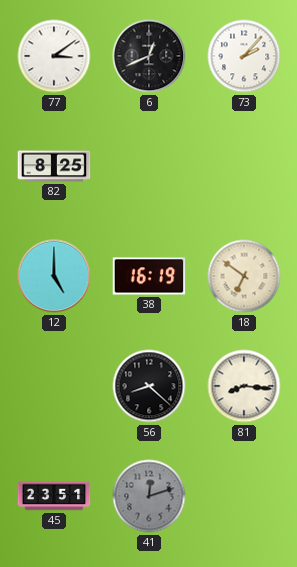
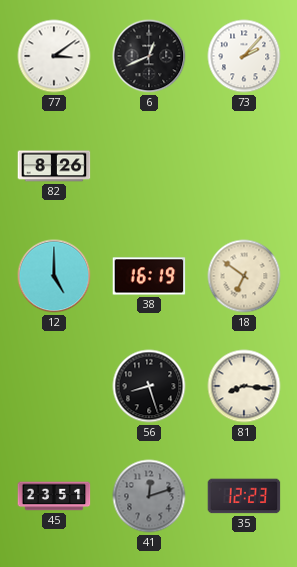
82: 8:25 -> 8:26 (54, 166)
56: 8:22 -> 8:27 (149, 386)
35: none -> 12:23 (244, 496)
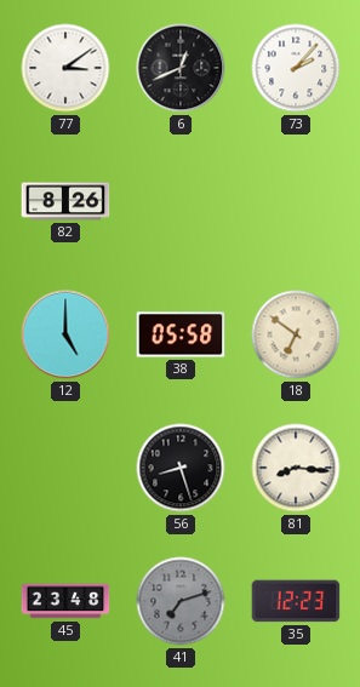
38: 16:19 -> 05:58 (181, 334)
45: 23:51 -> 23:48 (65, 601)
41: 12:12 -> 7:12 (181, 601)
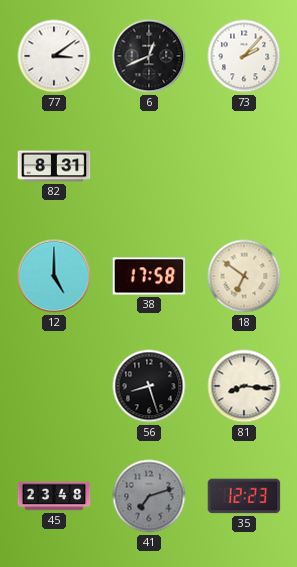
82: 8:26 -> 8:31 (54, 166)
38: 05:58 -> 17:58 (149, 276)
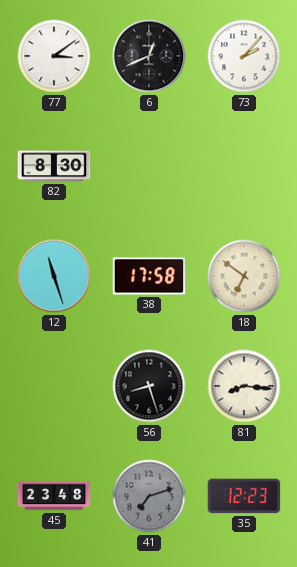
82: 8:31 -> 8:30 (54, 166)
12: 5:00 -> 11:27 (54, 276)
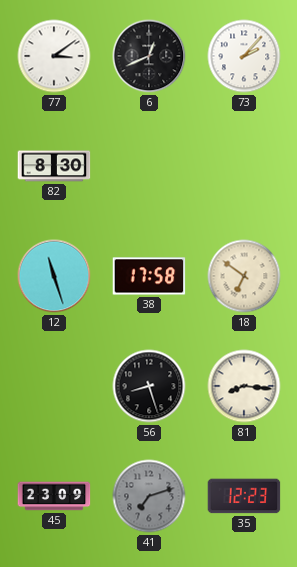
45: 23:48 -> 23:09 (54, 496)
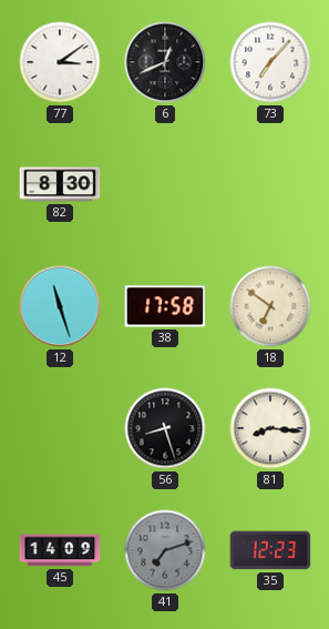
73: 2:07 -> 7:07 (270, 62)
45: 23:09 -> 14:09 (60, 550)
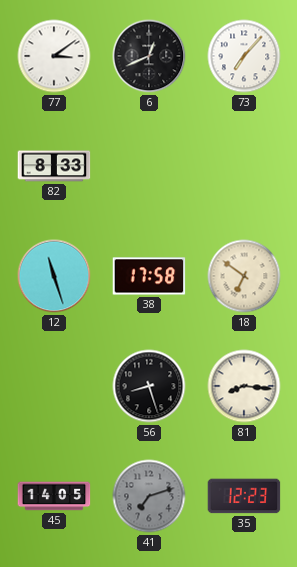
82: 8:30 -> 8:33 (54, 166)
45: 14:09 -> 14:05 (54, 496)
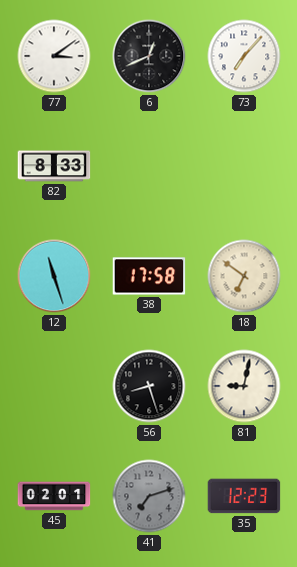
81: 8:16 -> 9:02 (244, 386)
45: 14:05 -> 02:01 (54, 496)
